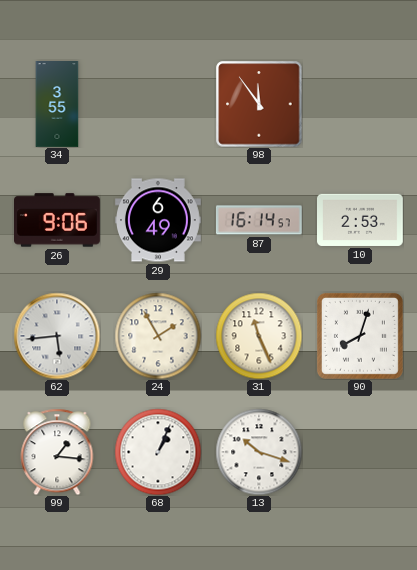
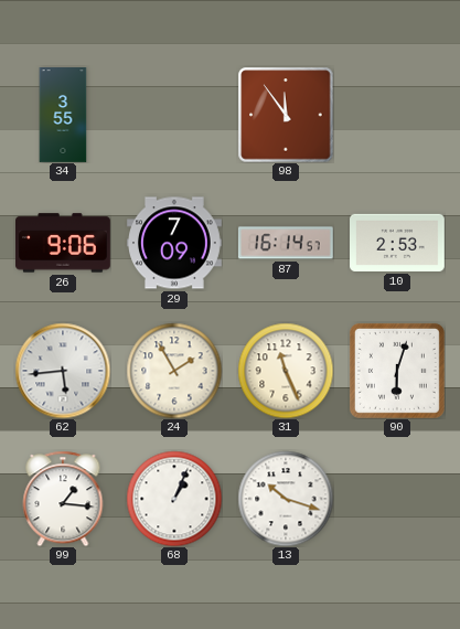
29: 6:49 -> 7:09 (175, 243)
90: 8:03 -> 6:03 (397, 371)
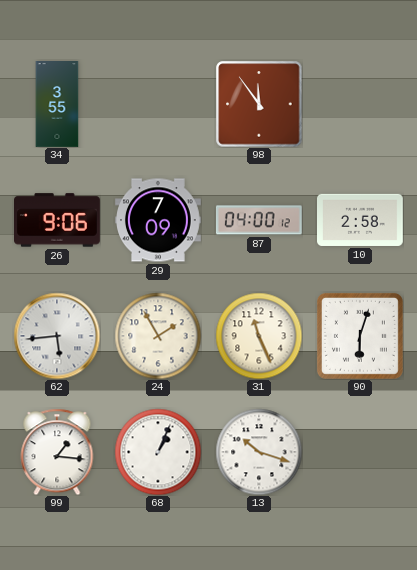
87: 16:14 -> 04:00 (259, 220)
10: 2:53 -> 2:58 (361, 220)
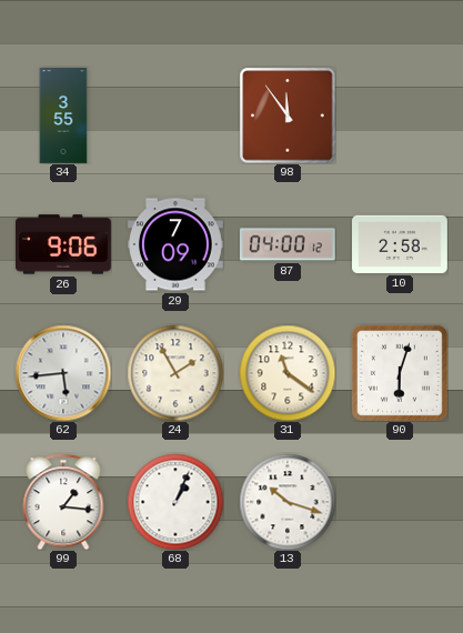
31: 11:26 -> 11:21 (288, 373)
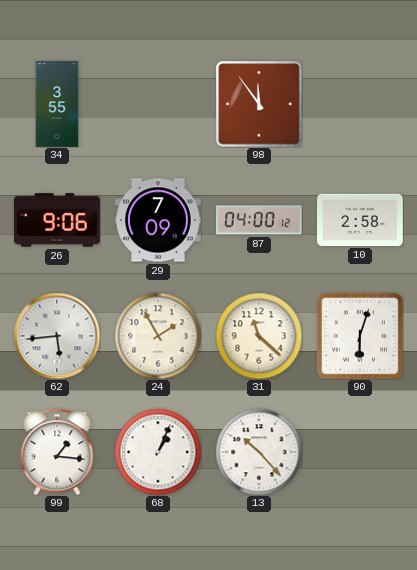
31: 11:21 -> 11:22 (259, 336)
13: 10:18 -> 10:23 (259, 452)
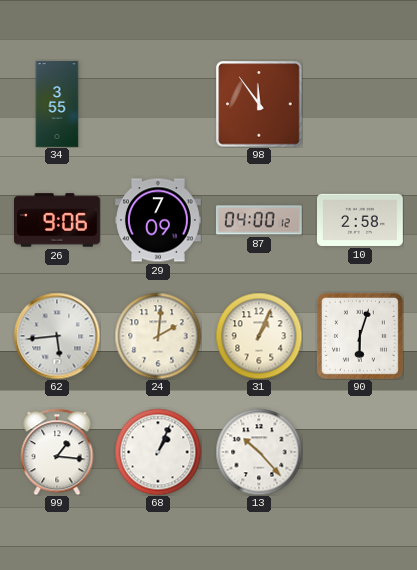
24: 1:55 -> 2:01 (158, 336)
31: 11:22 -> 1:04 (259, 336)
